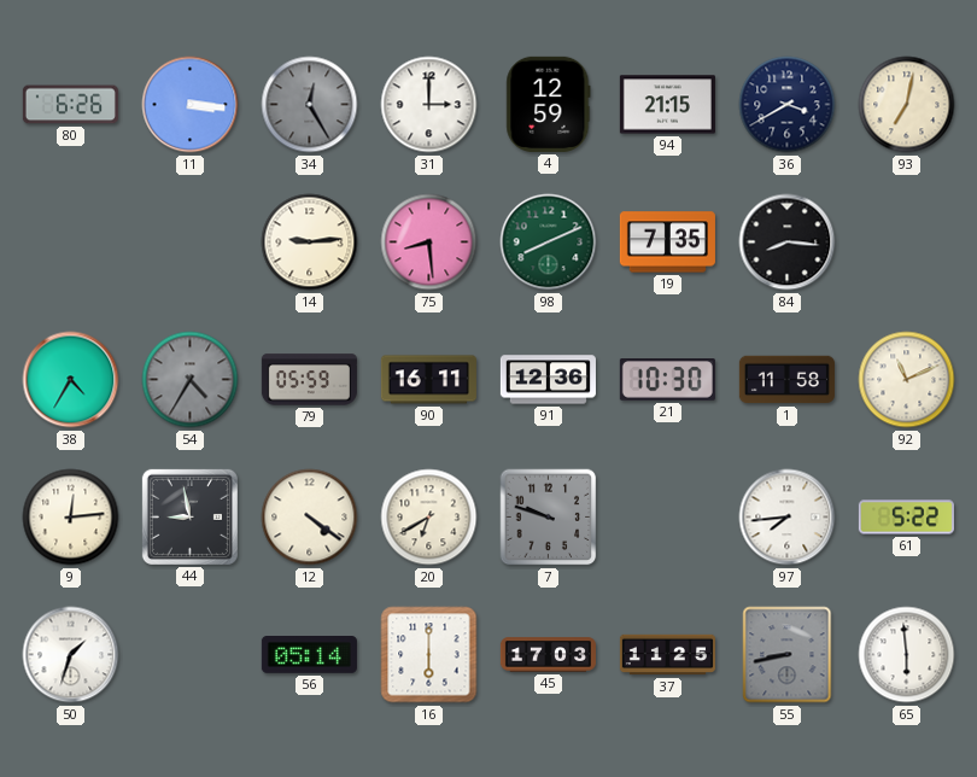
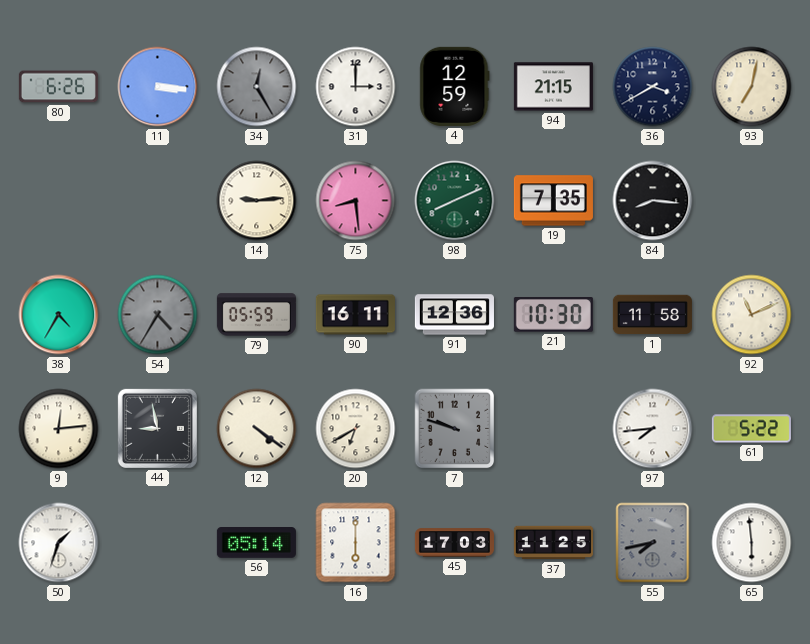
55: 8:43 -> 7:43 (653, 543)
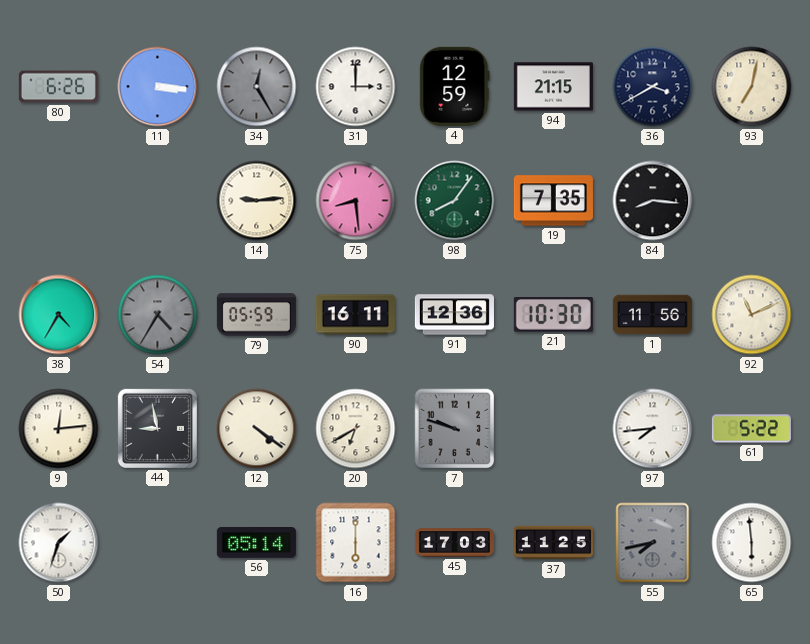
98: 8:11 -> 8:06 (455, 201)
1: 11:58 -> 11:56 (652, 315)
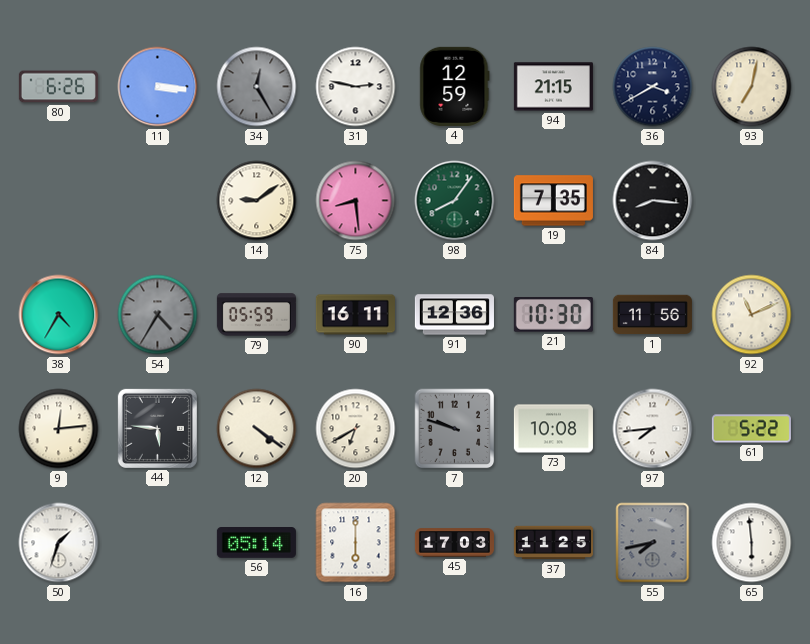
31: 3:00 -> 2:47 (356, 87)
14: 9:14 -> 9:09 (257, 201)
44: 8:58 -> 5:46 (157, 428)
73: none -> 10:08 (553, 429)
